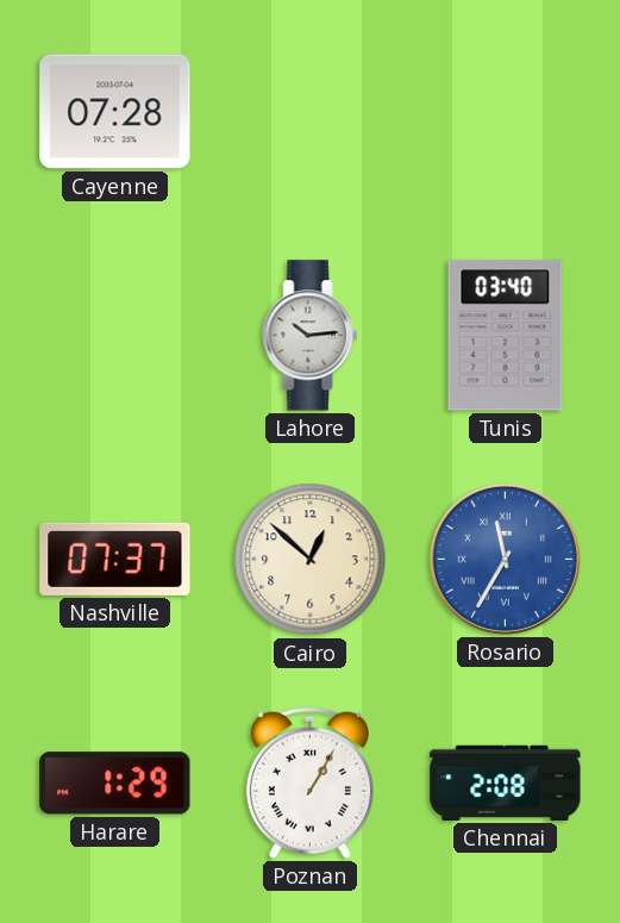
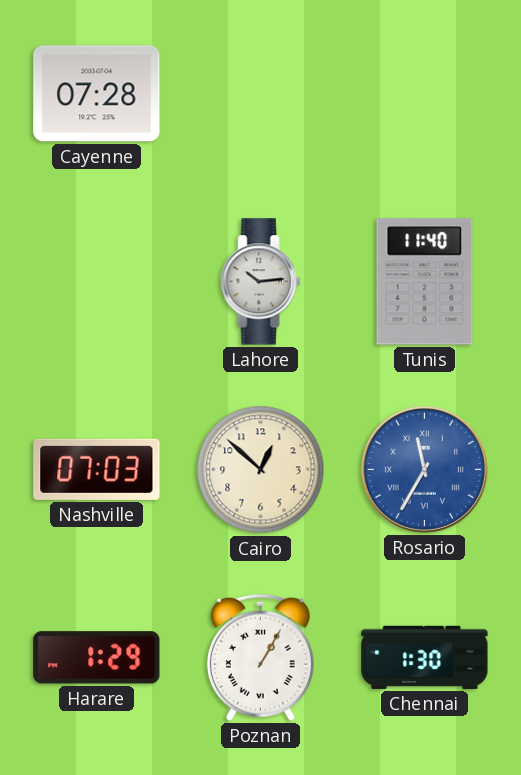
Tunis: 03:40 -> 11:40 (425, 282)
Nashville: 07:37 -> 07:03 (97, 469)
Chennai: 2:08 -> 1:30 (425, 657)
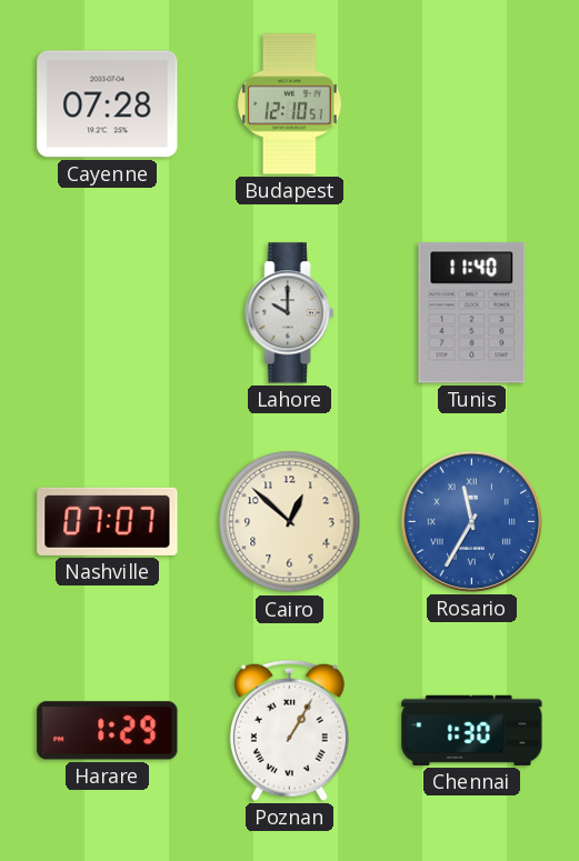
Budapest: none -> 12:10 (290, 104)
Lahore: 10:14 -> 10:00 (290, 313)
Nashville: 07:03 -> 07:07 (108, 521)
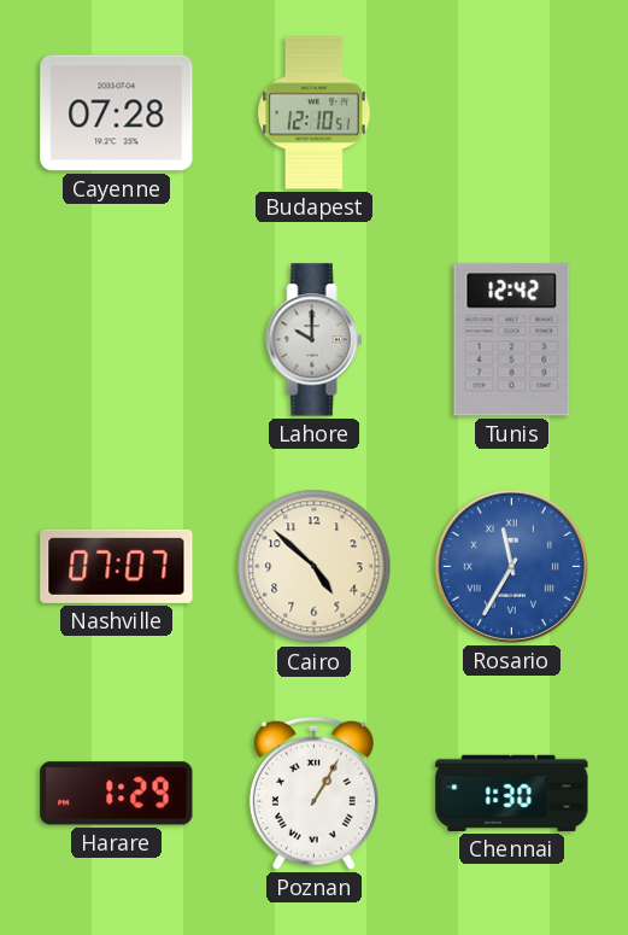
Tunis: 11:40 -> 12:42 (512, 340)
Cairo: 12:52 -> 4:52 (315, 567)
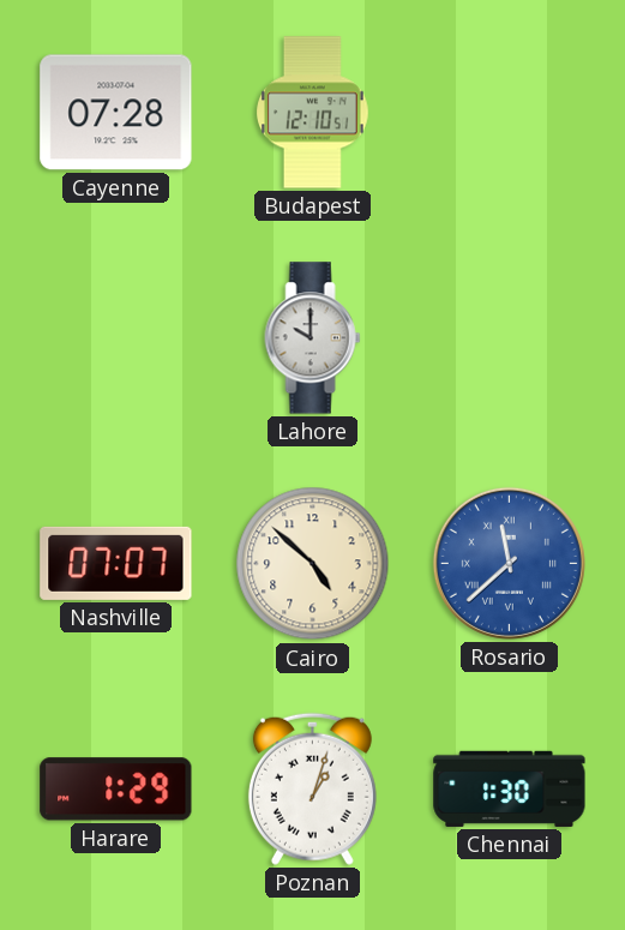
Tunis: 12:42 -> none (512, 340)
Rosario: 11:35 -> 11:38 (509, 563)
Poznan: 1:05 -> 1:03 (312, 788)
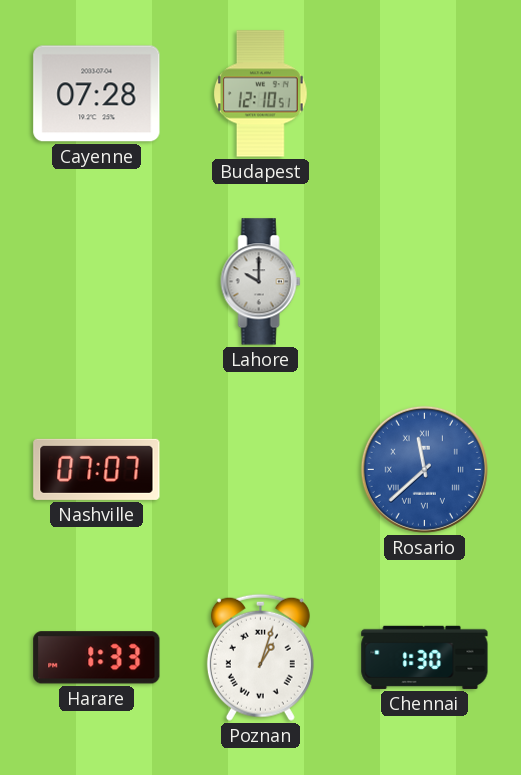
Cairo: 4:52 -> none (313, 564)
Harare: 1:29 -> 1:33 (97, 658)
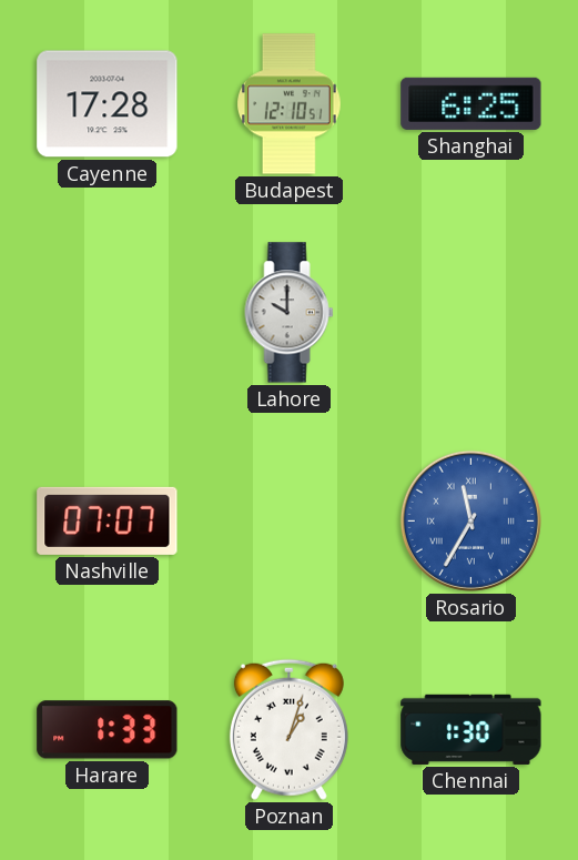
Cayenne: 07:28 -> 17:28 (108, 104)
Shanghai: none -> 6:25 (471, 103)
Rosario: 11:38 -> 11:35 (470, 520)
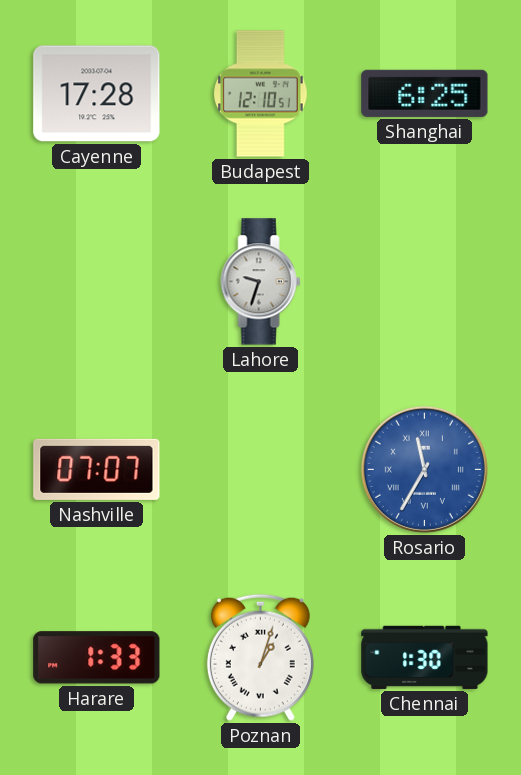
Lahore: 10:00 -> 9:33 (261, 282)
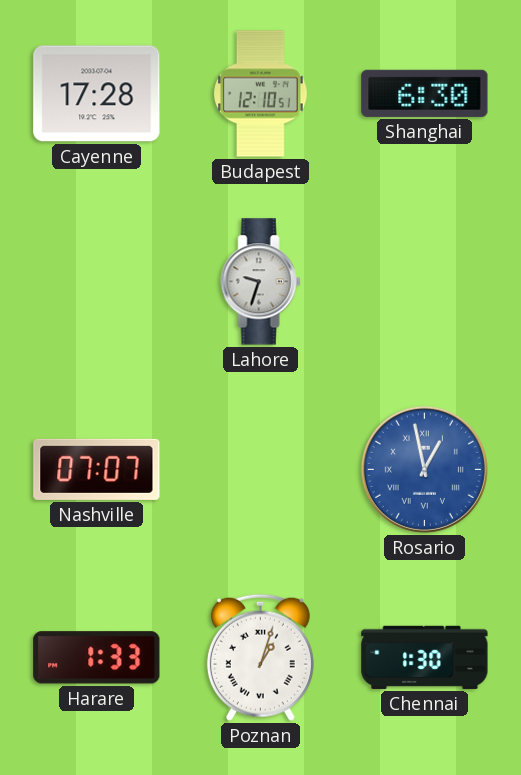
Shanghai: 6:25 -> 6:30 (425, 93)
Rosario: 11:35 -> 12:58 (424, 469)
